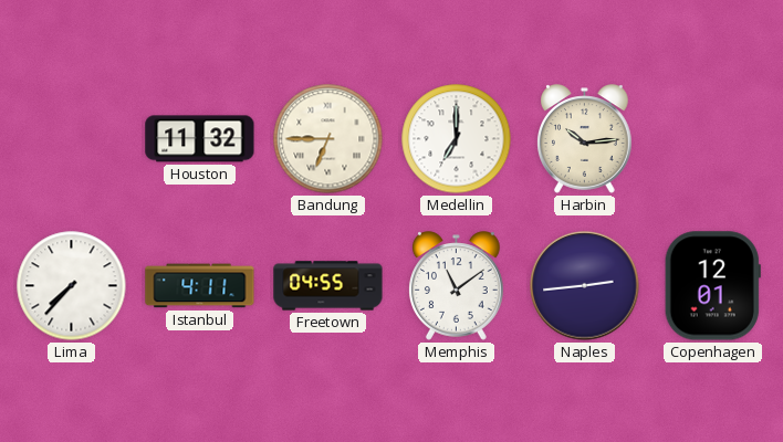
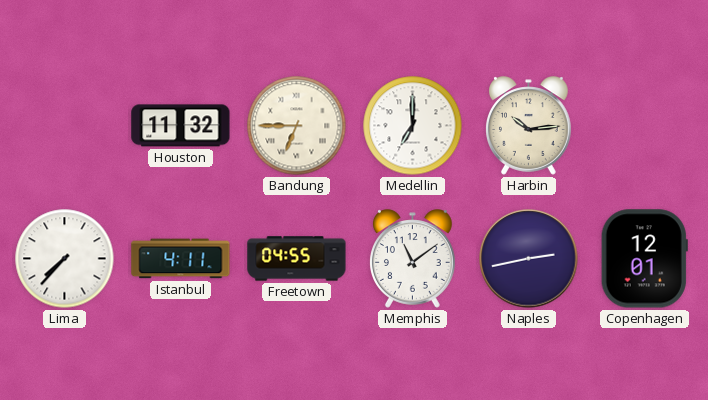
Naples: 2:44 -> 2:43 (529, 259)
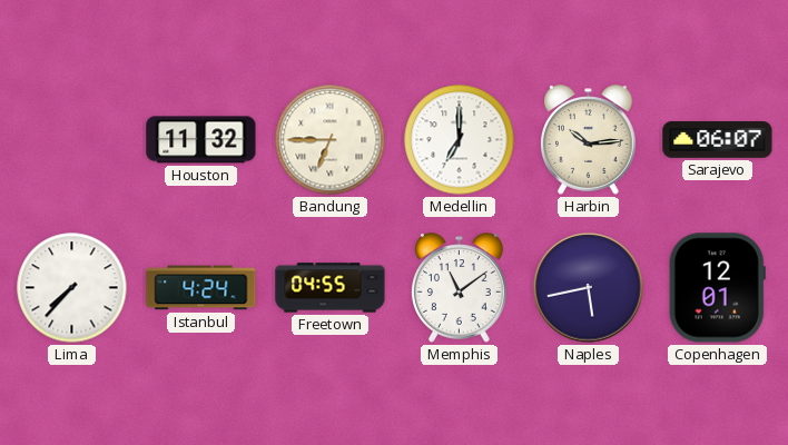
Sarajevo: none -> 06:07 (718, 140)
Istanbul: 4:11 -> 4:24 (201, 288)
Naples: 2:43 -> 5:43 (589, 288)
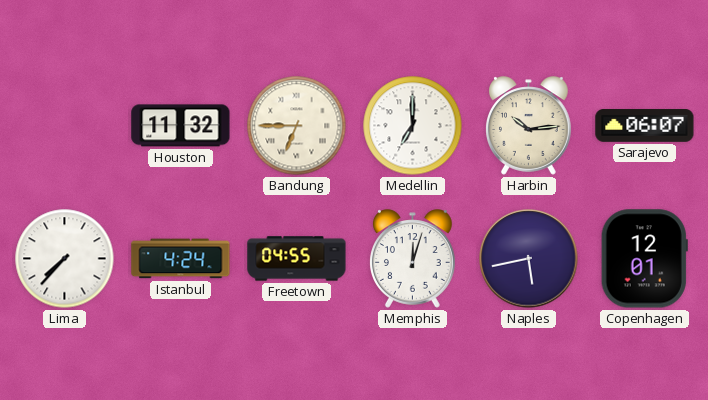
Memphis: 11:09 -> 12:03 (413, 259)
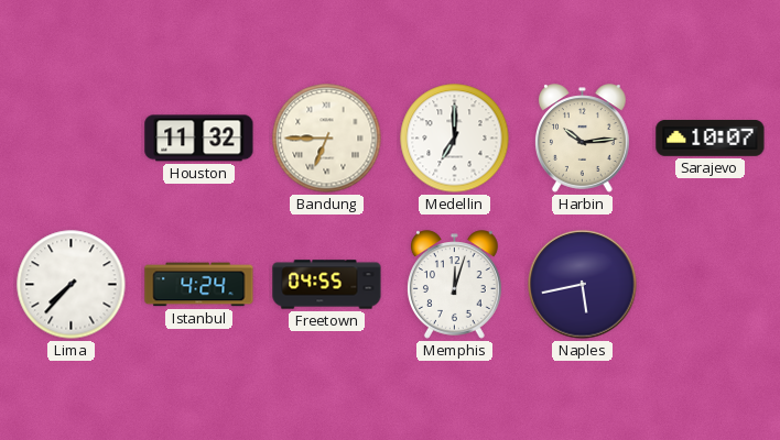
Sarajevo: 06:07 -> 10:07 (711, 139)
Copenhagen: 12:01 -> none (644, 259)
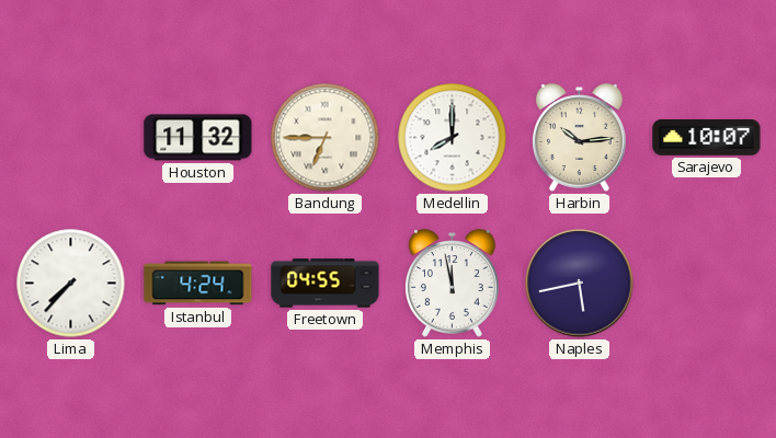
Medellin: 7:00 -> 8:00 (453, 138)
Memphis: 12:03 -> 11:58 (453, 284)
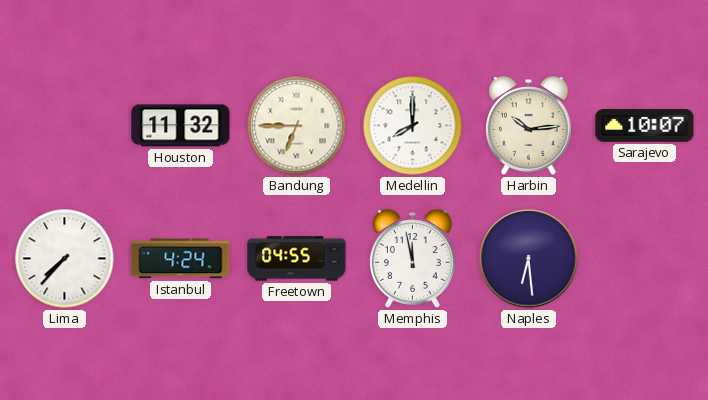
Naples: 5:43 -> 6:29 (529, 259)
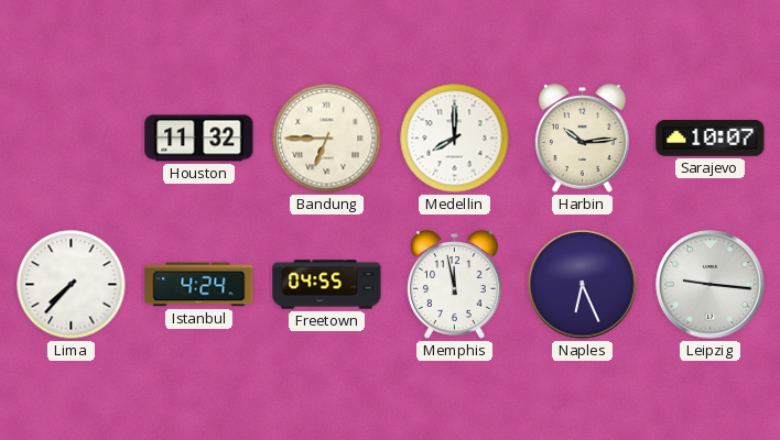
Naples: 6:29 -> 6:26 (583, 285)
Leipzig: none -> 9:16 (711, 285)
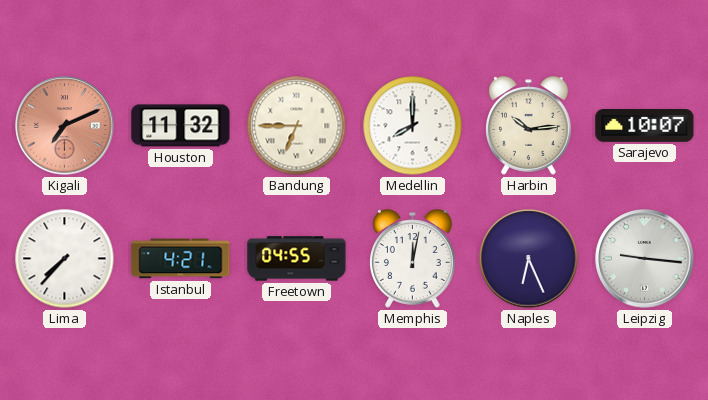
Kigali: none -> 7:11 (65, 126)
Istanbul: 4:24 -> 4:21 (181, 259)
Memphis: 11:58 -> 12:02 (413, 259)
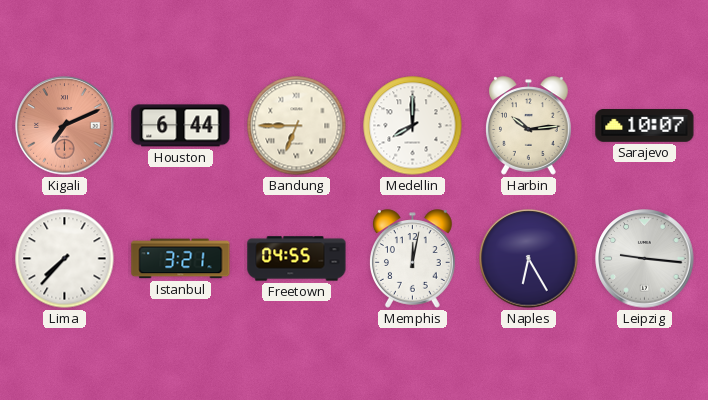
Houston: 11:32 -> 6:44 (181, 126)
Istanbul: 4:21 -> 3:21 (181, 259)
Naples: 6:26 -> 6:25 (529, 259)
